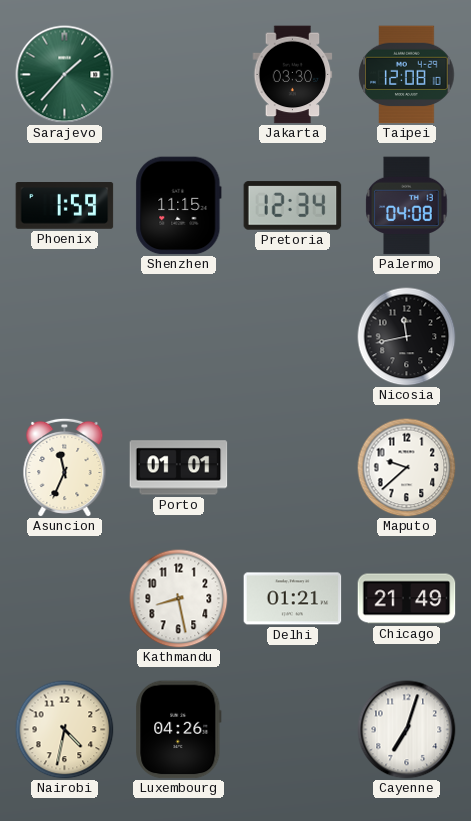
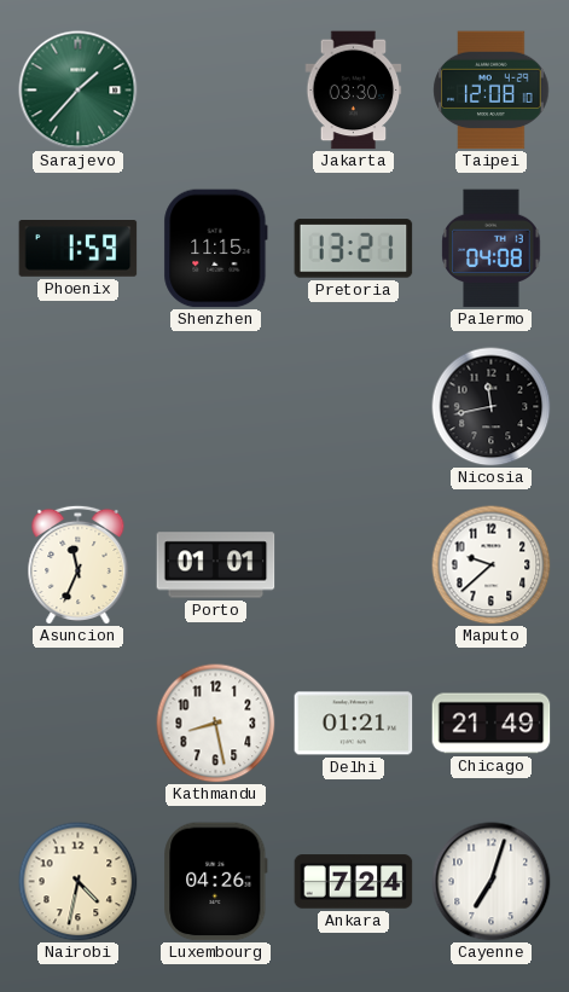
Pretoria: 12:34 -> 13:21 (354, 249)
Ankara: none -> 7:24 (354, 882)
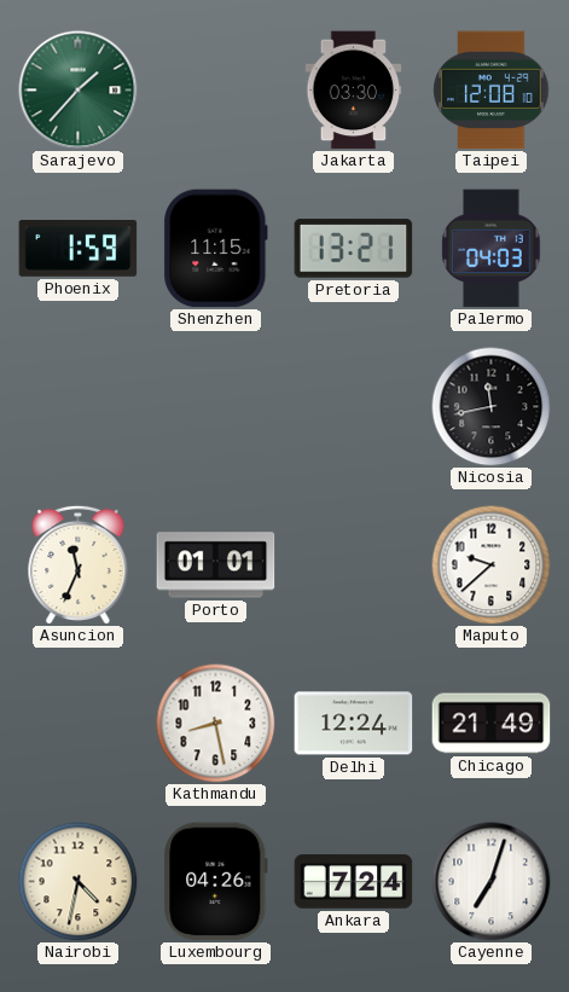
Palermo: 04:08 -> 04:03 (492, 249)
Delhi: 01:21 -> 12:24 (354, 724)
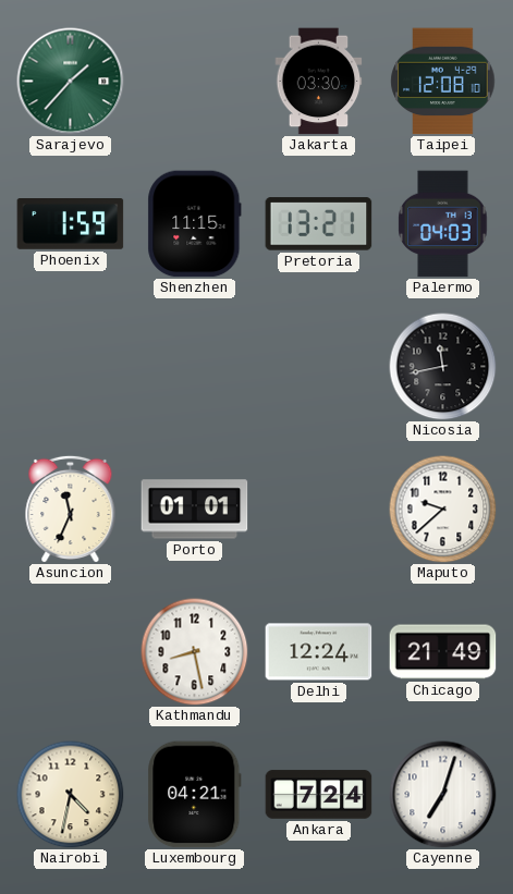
Luxembourg: 04:26 -> 04:21 (195, 795)
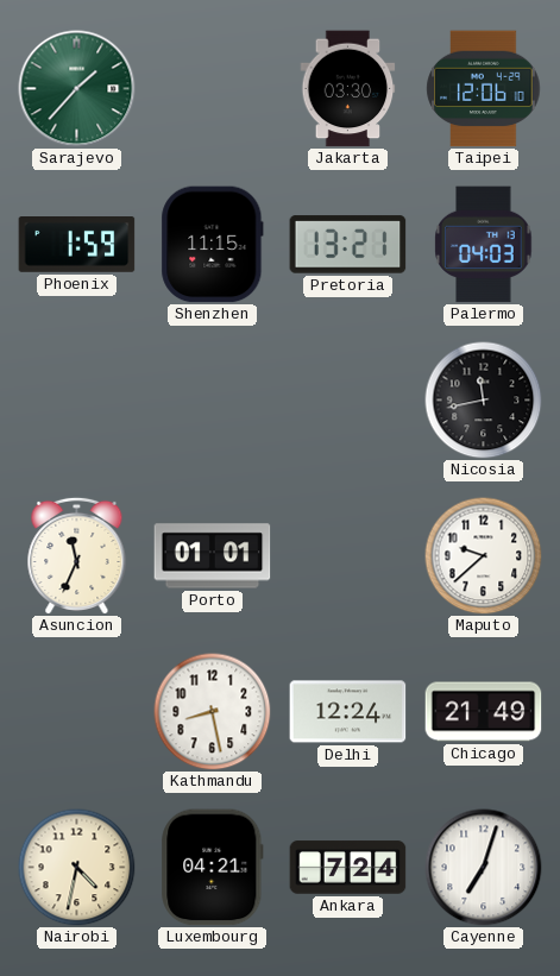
Taipei: 12:08 -> 12:06 (484, 89)
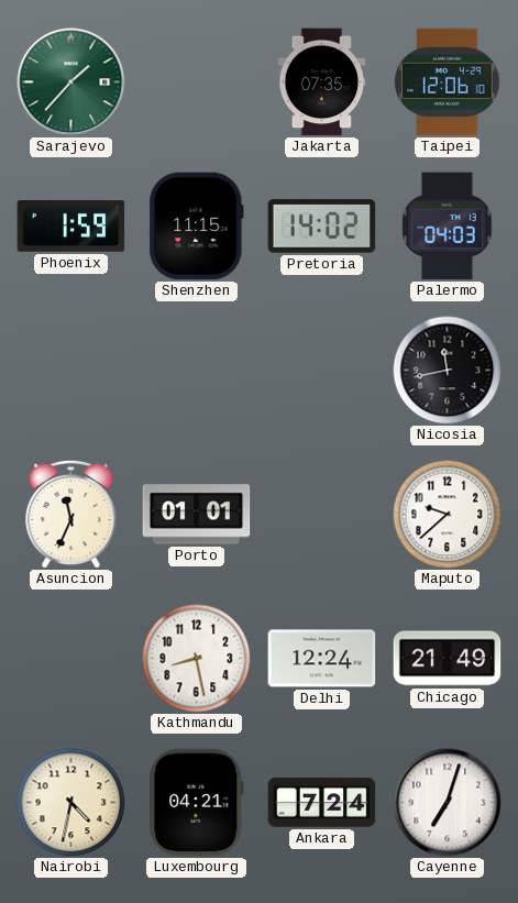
Jakarta: 03:30 -> 07:35 (322, 82)
Pretoria: 13:21 -> 14:02 (322, 227)
